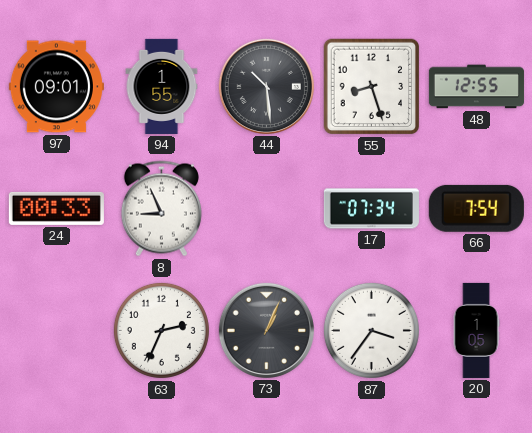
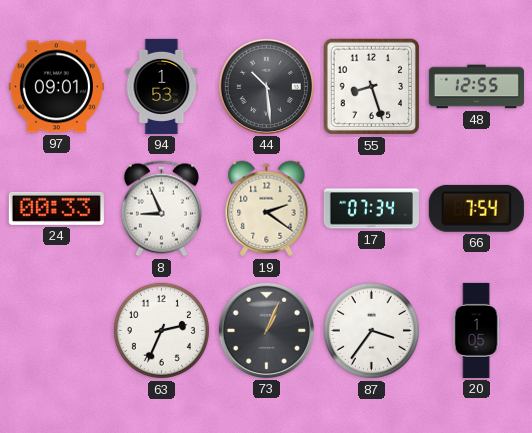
94: 1:55 -> 1:53 (162, 86)
19: none -> 2:21 (267, 209)
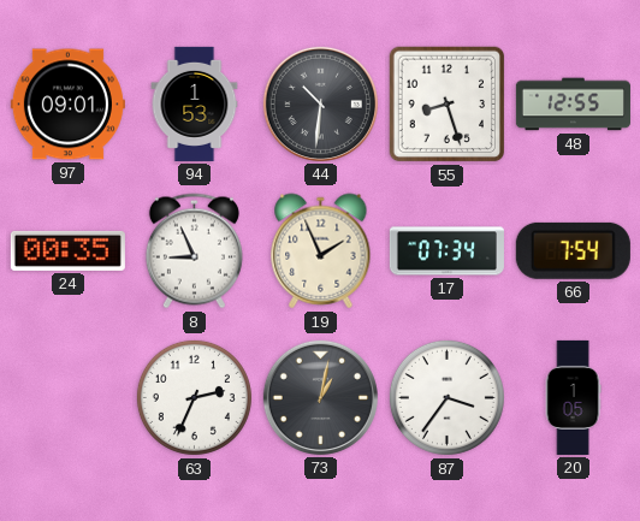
44: 10:29 -> 10:31 (320, 103)
24: 00:33 -> 00:35 (67, 250)
19: 2:21 -> 1:56 (321, 251)
73: 1:04 -> 1:02 (320, 397)
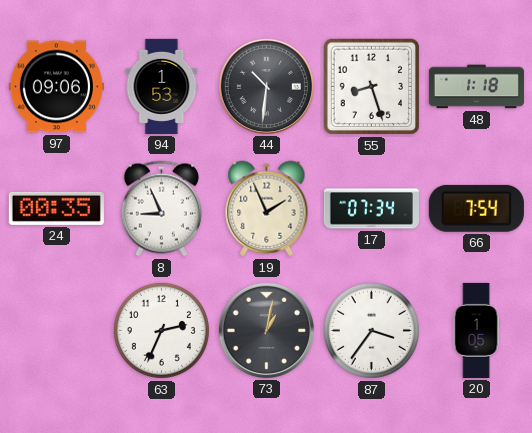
97: 09:01 -> 09:06 (56, 87)
48: 12:55 -> 1:18 (476, 87)
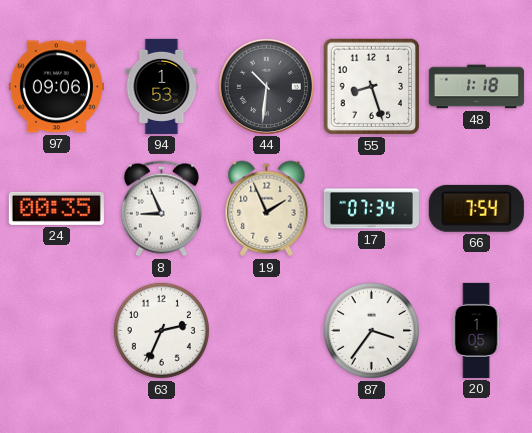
73: 1:02 -> none (266, 330)
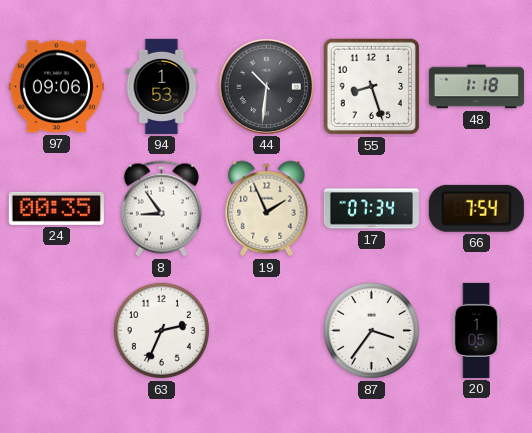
8: 8:56 -> 8:54 (161, 209)
